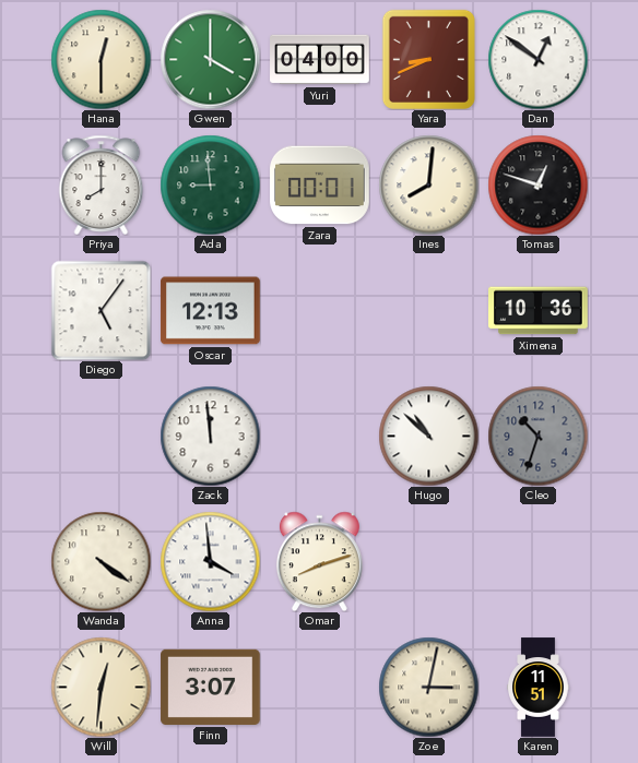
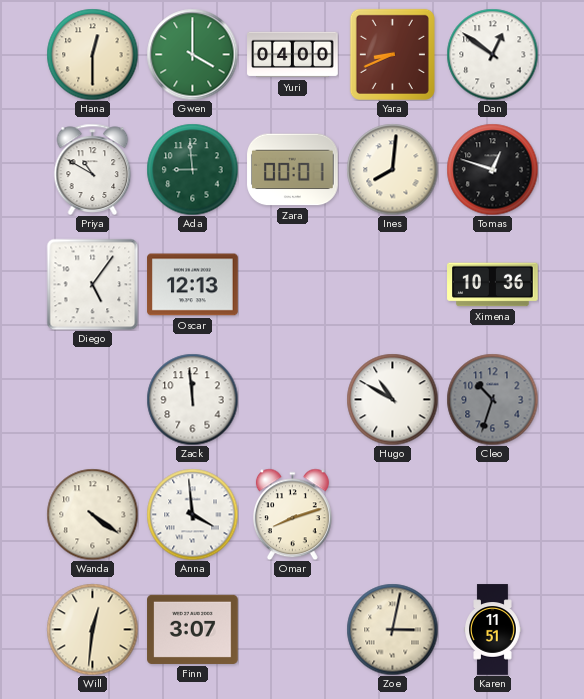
Priya: 8:00 -> 10:50 (93, 169)
Hugo: 10:52 -> 10:50 (392, 399)
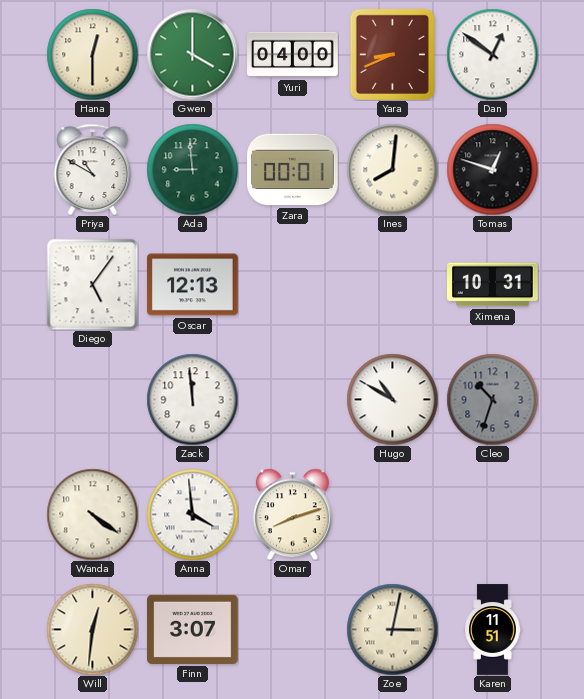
Ximena: 10:36 -> 10:31 (493, 285)
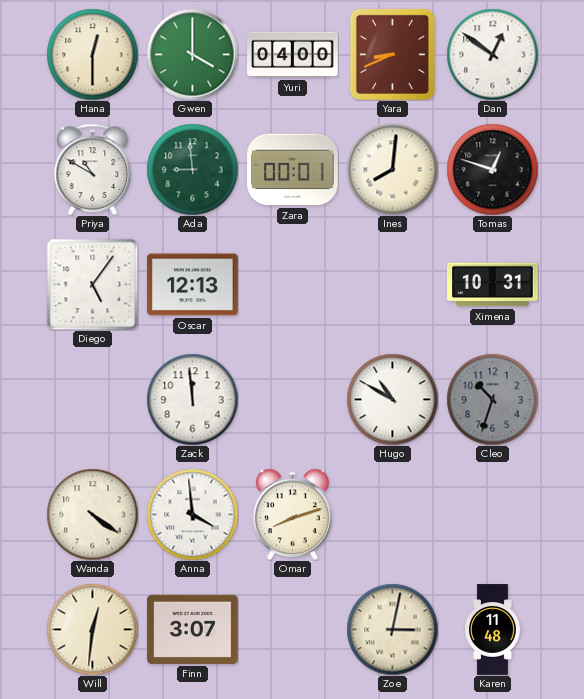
Karen: 11:51 -> 11:48 (493, 630)
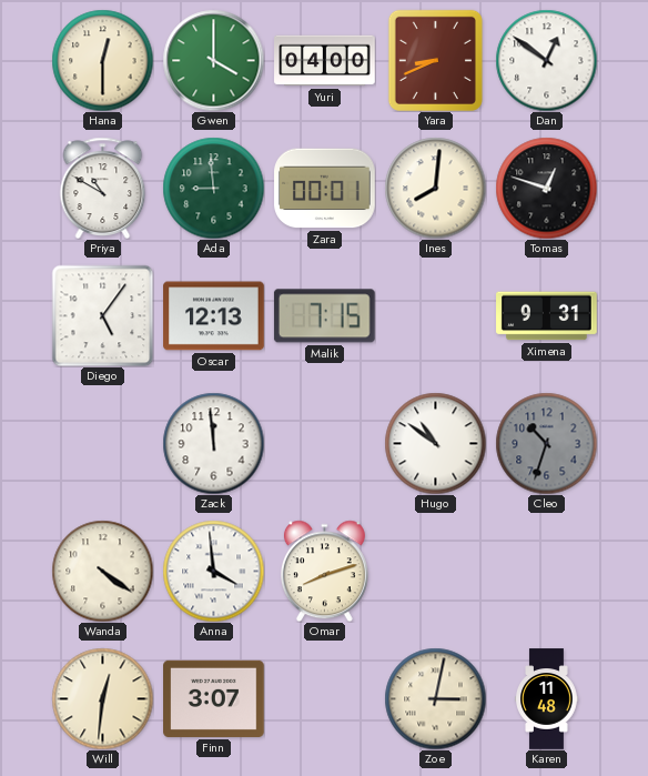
Malik: none -> 7:15 (324, 316)
Ximena: 10:31 -> 9:31 (547, 316)
Hugo: 10:50 -> 10:51 (435, 443)
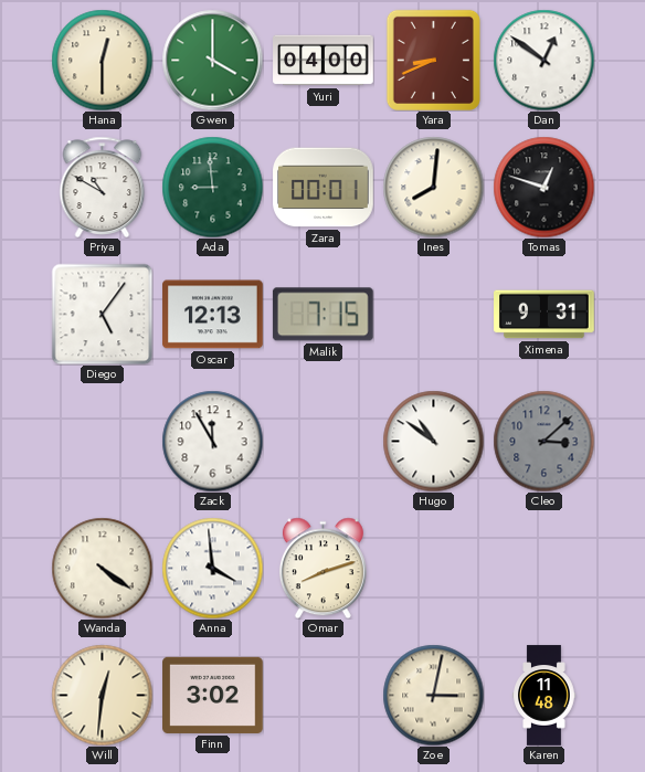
Zack: 11:59 -> 11:55 (212, 441)
Cleo: 10:33 -> 3:08 (543, 441)
Finn: 3:07 -> 3:02 (213, 695)
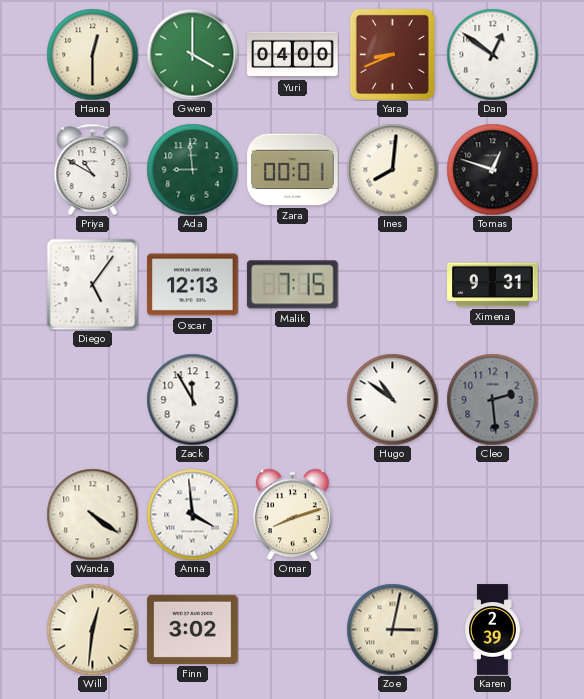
Cleo: 3:08 -> 2:29 (492, 399)
Karen: 11:48 -> 2:39 (493, 630)
